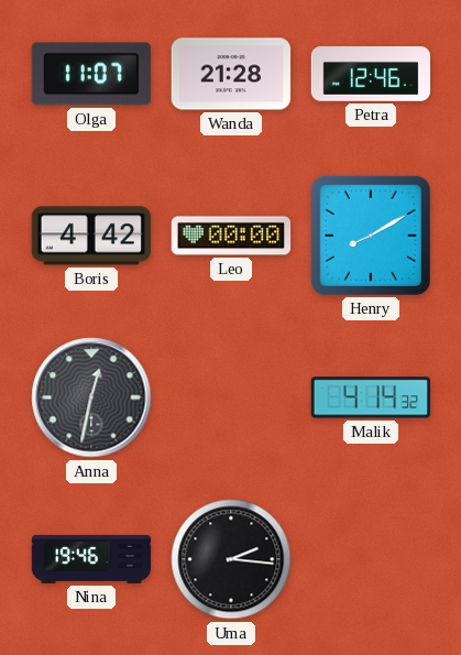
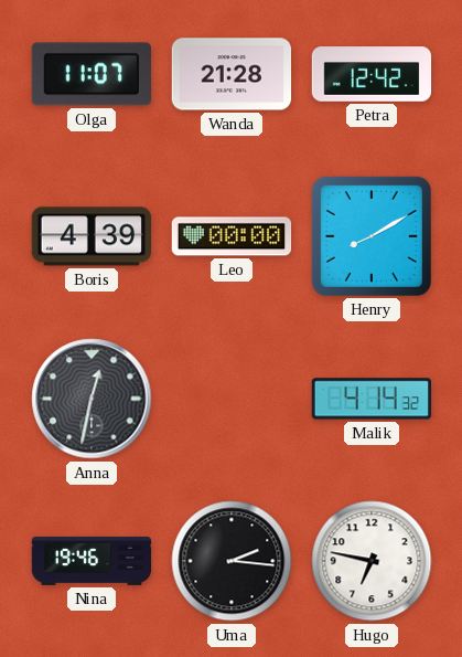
Petra: 12:46 -> 12:42 (372, 74)
Boris: 4:42 -> 4:39 (90, 236)
Hugo: none -> 6:47 (372, 561)
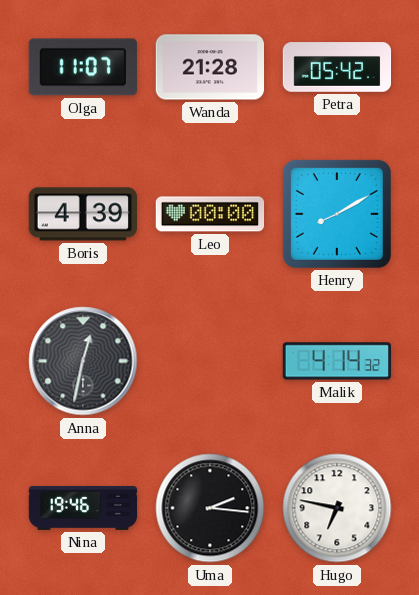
Petra: 12:42 -> 05:42 (337, 67)
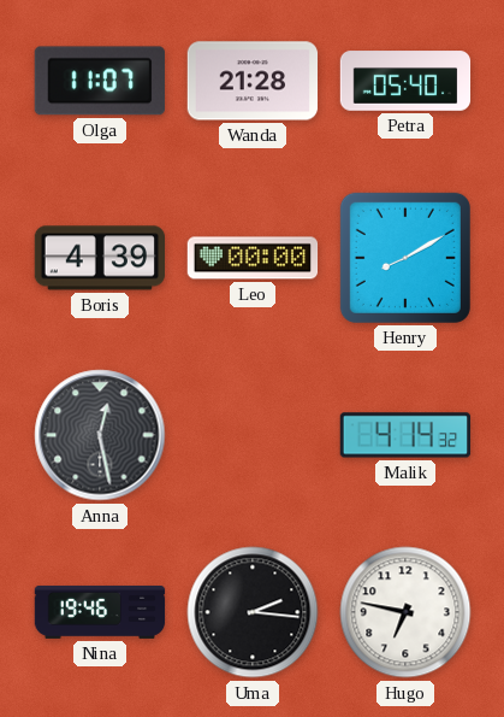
Petra: 05:42 -> 05:40 (405, 81)
Anna: 12:32 -> 12:28 (100, 435)
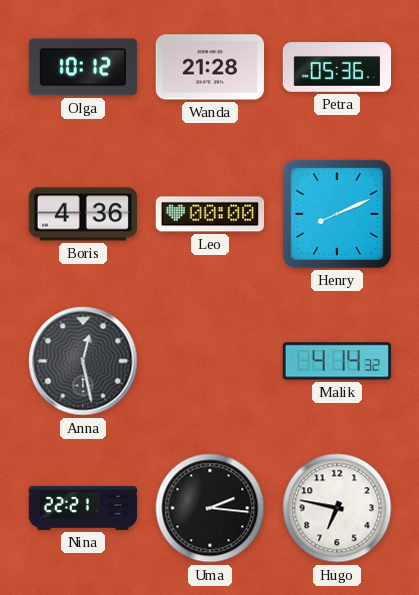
Olga: 11:07 -> 10:12 (83, 67)
Petra: 05:40 -> 05:36 (337, 67)
Boris: 4:39 -> 4:36 (82, 214)
Henry: 8:10 -> 8:11 (337, 214)
Nina: 19:46 -> 22:21 (83, 508)
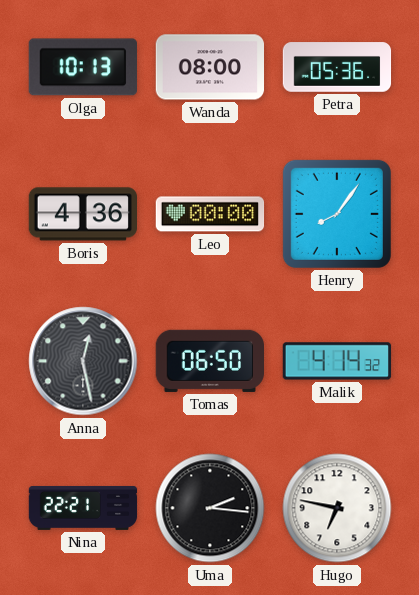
Olga: 10:12 -> 10:13 (83, 67)
Wanda: 21:28 -> 08:00 (210, 67)
Henry: 8:11 -> 8:06 (337, 214)
Tomas: none -> 06:50 (209, 361)
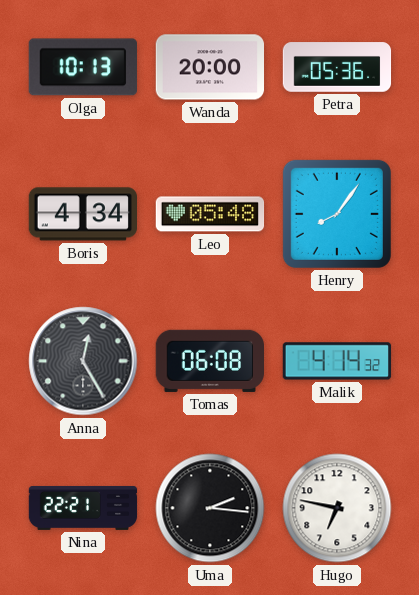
Wanda: 08:00 -> 20:00 (210, 67)
Boris: 4:36 -> 4:34 (82, 214)
Leo: 00:00 -> 05:48 (210, 214)
Anna: 12:28 -> 12:25 (83, 361)
Tomas: 06:50 -> 06:08 (209, 361)
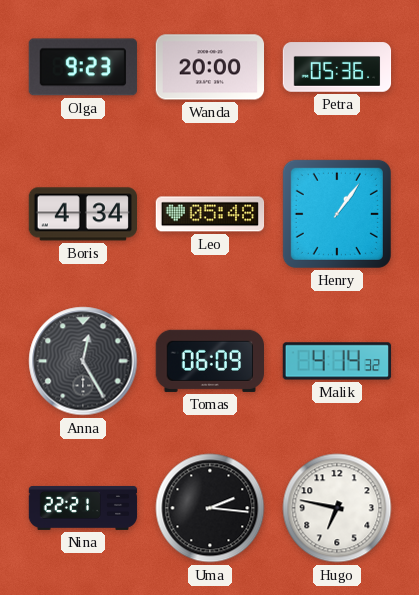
Olga: 10:13 -> 9:23 (83, 67)
Henry: 8:06 -> 1:06 (337, 214)
Tomas: 06:08 -> 06:09 (209, 361)
